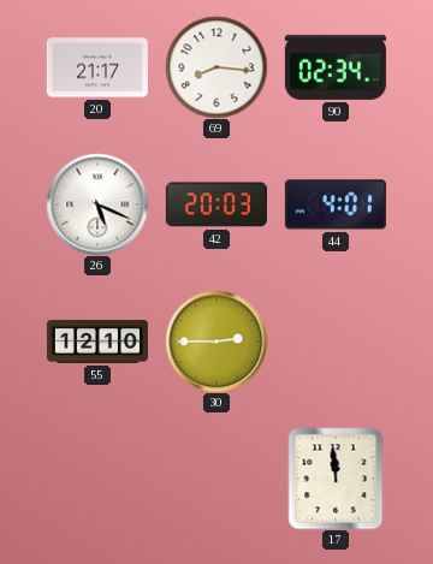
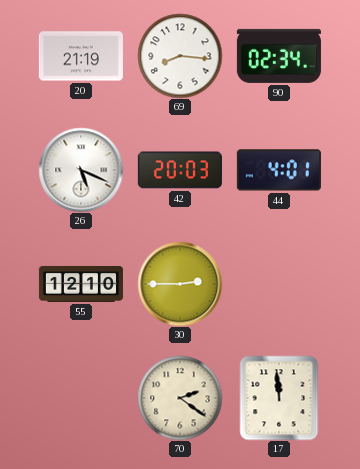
20: 21:17 -> 21:19 (81, 56)
70: none -> 2:21 (180, 398)
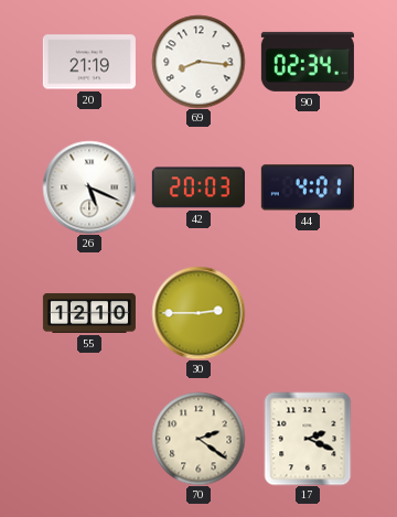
17: 11:59 -> 2:19 (308, 439)
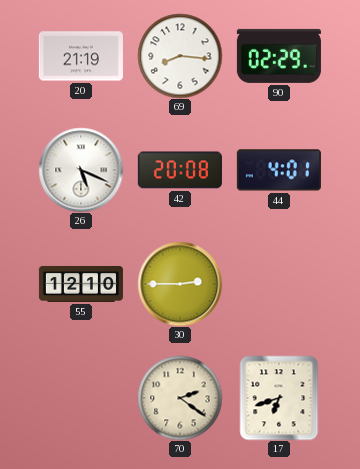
90: 02:34 -> 02:29 (279, 56)
42: 20:03 -> 20:08 (180, 170)
17: 2:19 -> 6:42 (279, 398)
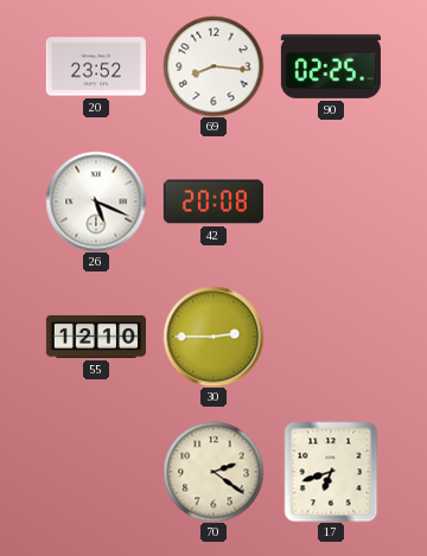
20: 21:19 -> 23:52 (96, 66)
90: 02:29 -> 02:25 (331, 66)
44: 4:01 -> none (279, 170)
